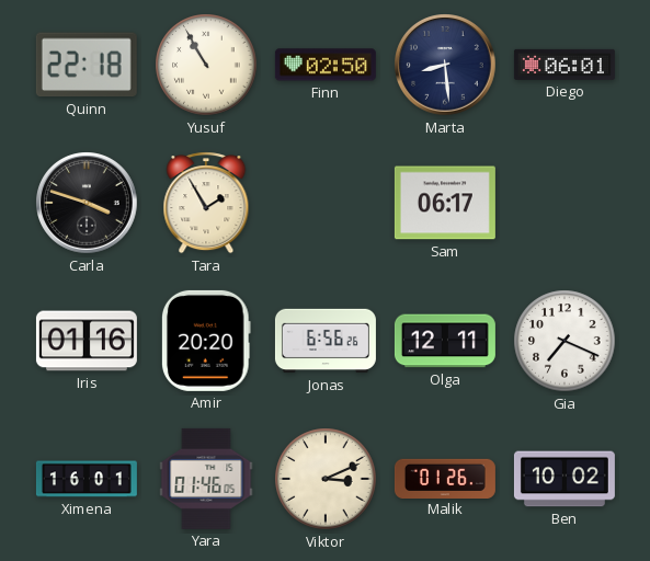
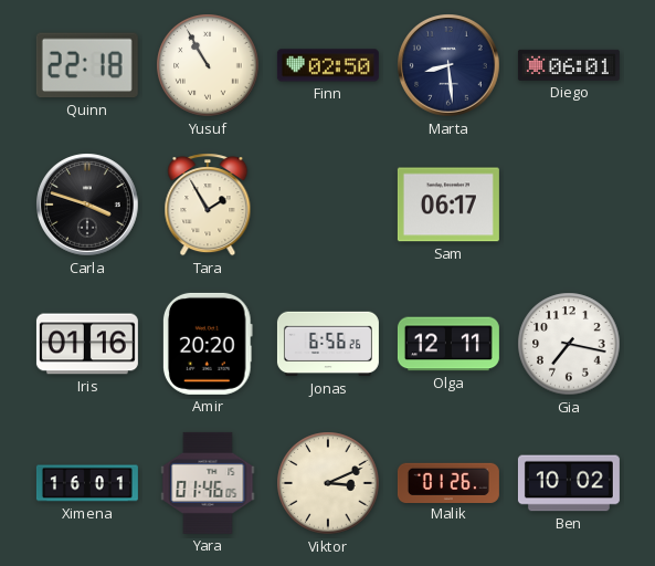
Gia: 7:19 -> 7:17 (569, 344)
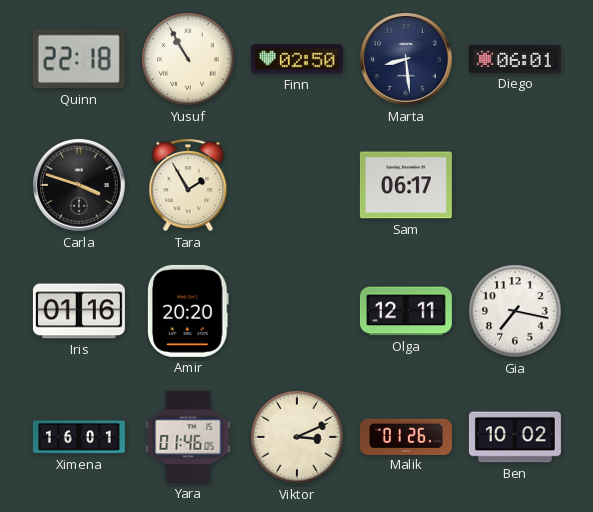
Jonas: 6:56 -> none (328, 344)
